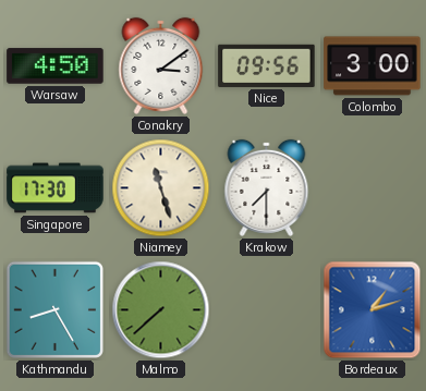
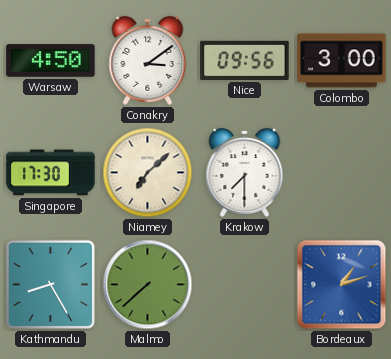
Niamey: 11:27 -> 7:08 (148, 173)
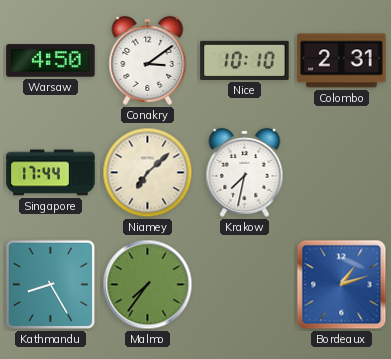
Nice: 09:56 -> 10:10 (245, 60)
Colombo: 3:00 -> 2:31 (342, 61)
Singapore: 17:30 -> 17:44 (51, 173)
Krakow: 7:30 -> 7:32 (245, 172)
Malmo: 7:38 -> 7:36 (148, 285)
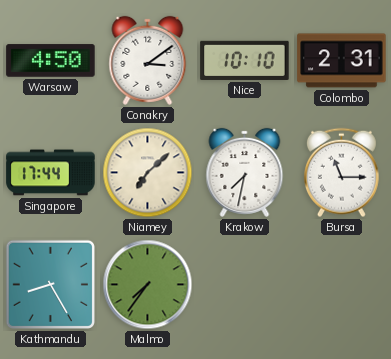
Bursa: none -> 11:15 (341, 173)
Bordeaux: 1:12 -> none (342, 285)
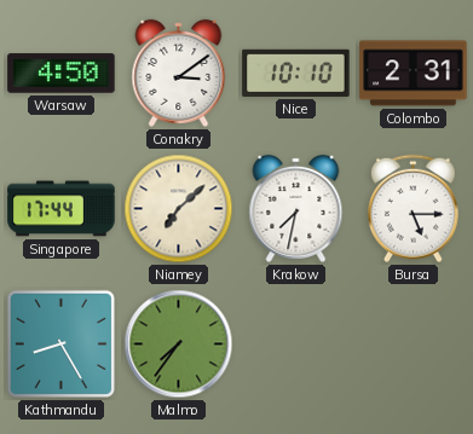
Bursa: 11:15 -> 5:15 (413, 209)
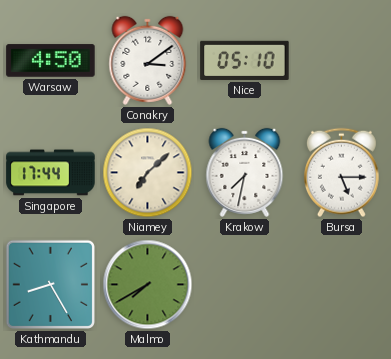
Nice: 10:10 -> 05:10 (245, 60)
Colombo: 2:31 -> none (414, 74)
Malmo: 7:36 -> 7:40 (148, 285)
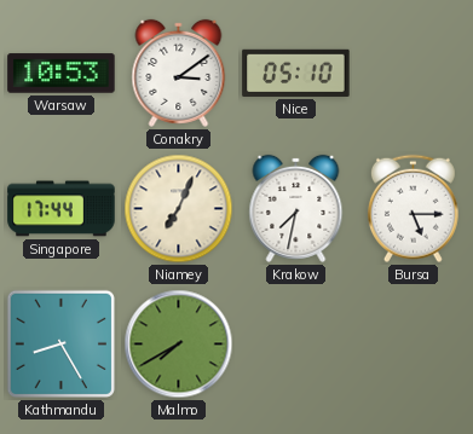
Warsaw: 4:50 -> 10:53 (62, 74)
Niamey: 7:08 -> 7:04 (179, 209)
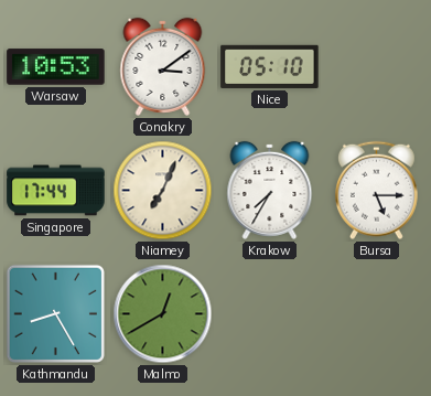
Krakow: 7:32 -> 7:35 (270, 190)
Malmo: 7:40 -> 12:40 (163, 314)
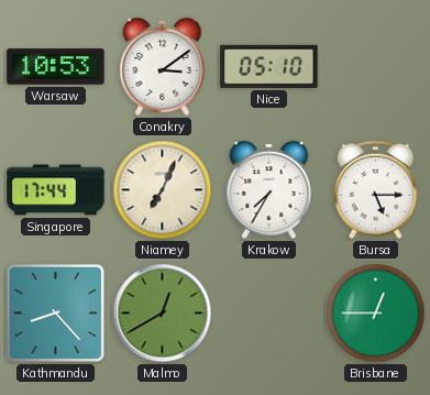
Kathmandu: 8:25 -> 8:23 (55, 312)
Brisbane: none -> 12:45 (376, 314)
